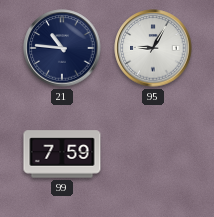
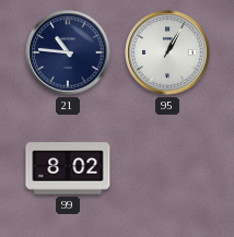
95: 9:05 -> 1:05 (167, 52)
99: 7:59 -> 8:02 (68, 168)
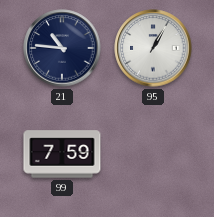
99: 8:02 -> 7:59 (62, 154)
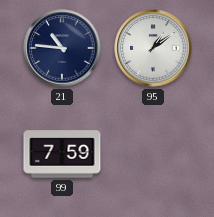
95: 1:05 -> 1:09 (153, 48)
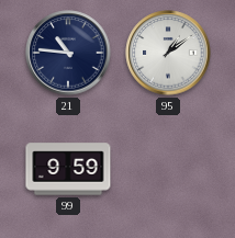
99: 7:59 -> 9:59 (68, 169)
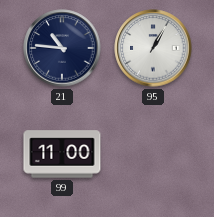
95: 1:09 -> 1:05 (153, 48)
99: 9:59 -> 11:00 (62, 154)
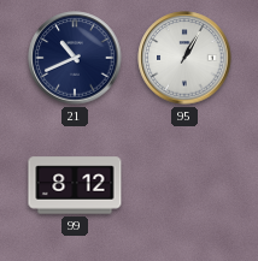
21: 10:46 -> 10:41 (75, 58)
99: 11:00 -> 8:12 (75, 185)
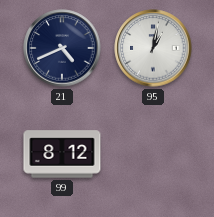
21: 10:41 -> 4:41 (62, 48)
95: 1:05 -> 1:02 (153, 48)
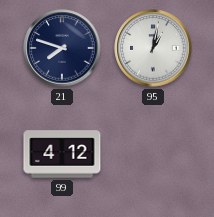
21: 4:41 -> 7:48 (62, 48)
99: 8:12 -> 4:12 (62, 154)
